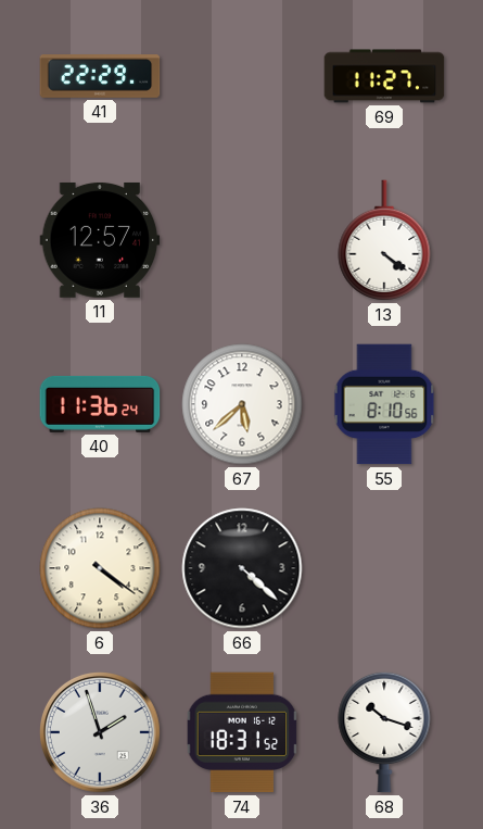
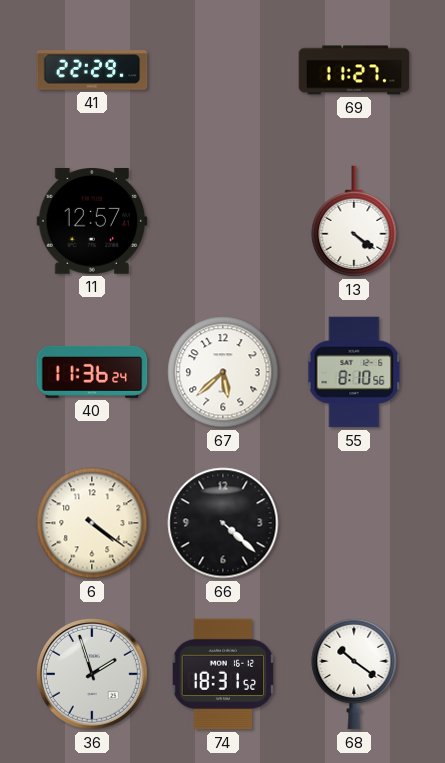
68: 10:18 -> 10:21 (354, 674)
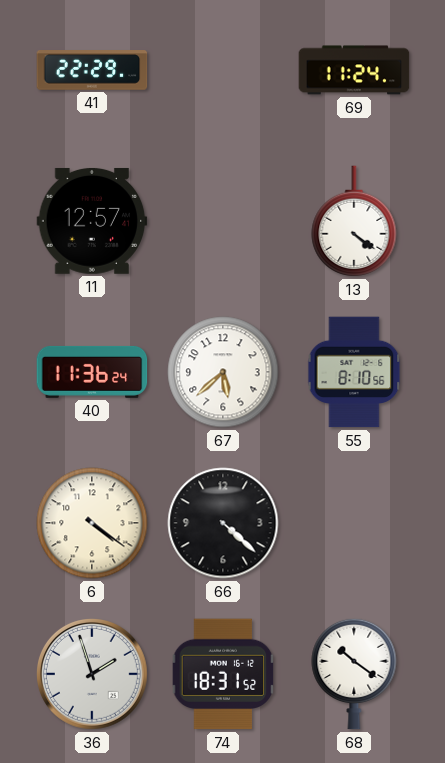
69: 11:27 -> 11:24 (354, 70)
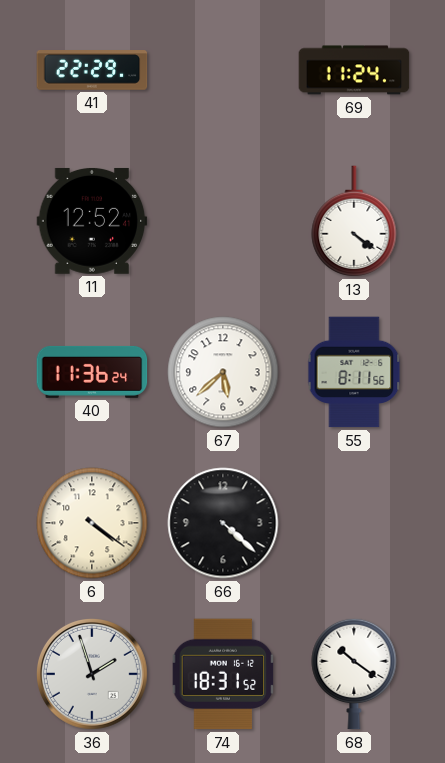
11: 12:57 -> 12:52 (92, 221)
55: 8:10 -> 8:11 (354, 372)
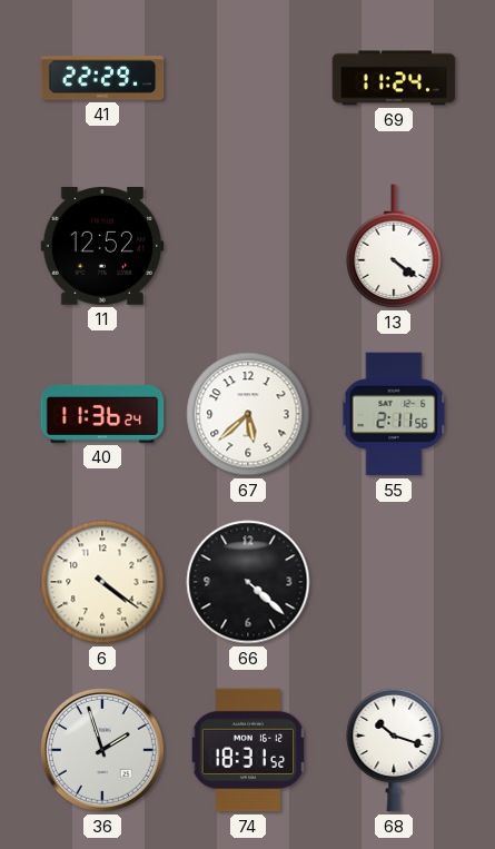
55: 8:11 -> 2:11 (394, 414)
68: 10:21 -> 10:18 (394, 750)
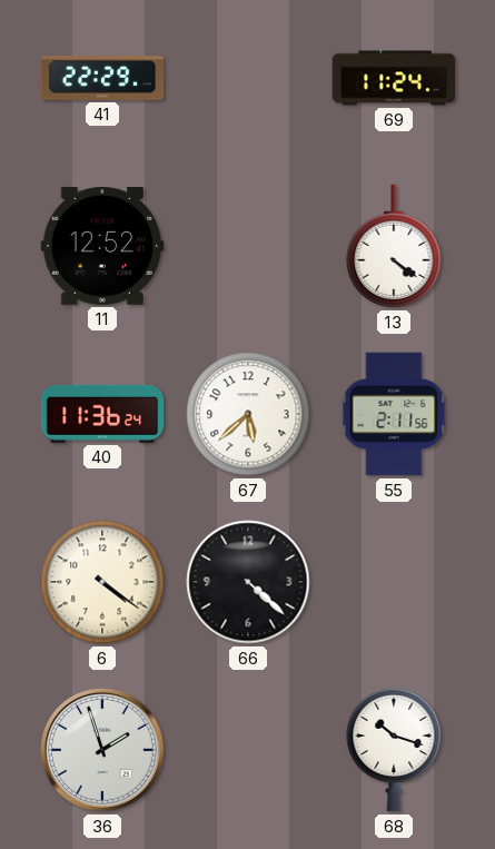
74: 18:31 -> none (248, 750)
